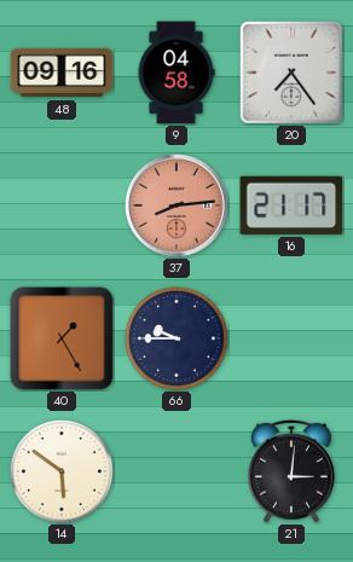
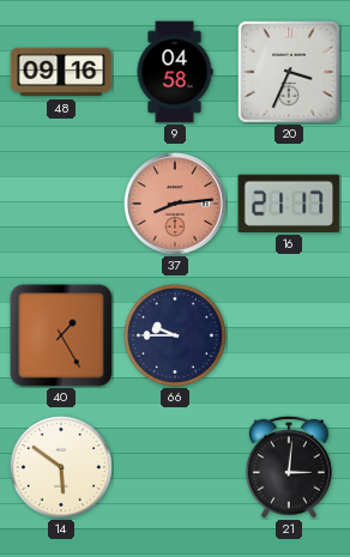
20: 7:24 -> 3:34 (289, 72)
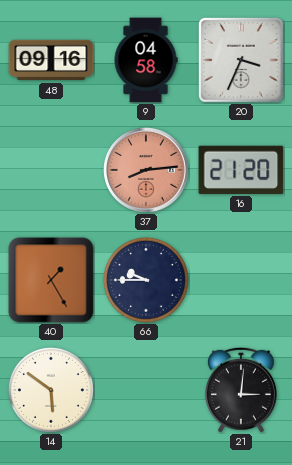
16: 21:17 -> 21:20 (241, 170)
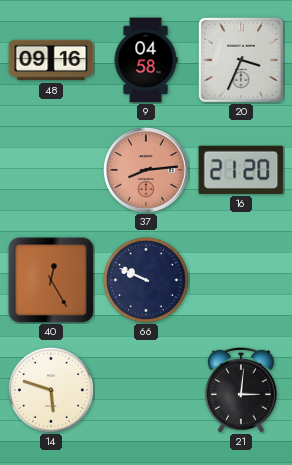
40: 1:25 -> 12:25 (51, 280)
66: 9:45 -> 9:49 (146, 280)
14: 5:51 -> 5:48 (51, 390)
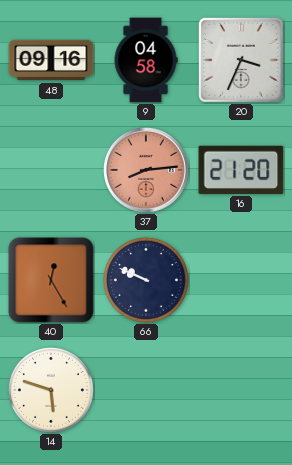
21: 3:01 -> none (242, 390)
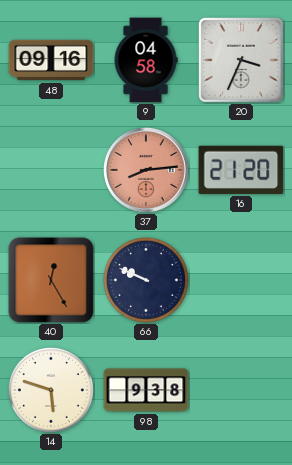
98: none -> 9:38 (146, 390)
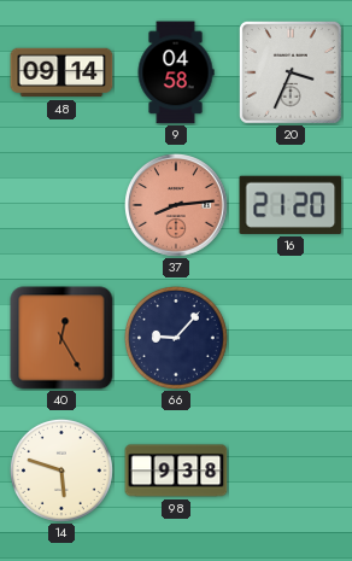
48: 09:16 -> 09:14 (61, 72)
66: 9:49 -> 9:07 (176, 338)
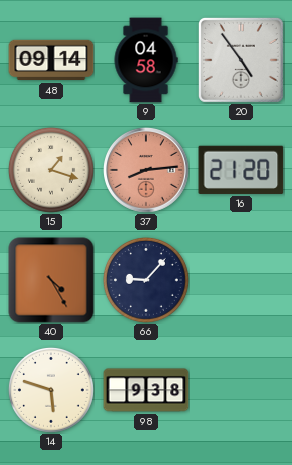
20: 3:34 -> 4:54 (241, 60)
15: none -> 1:18 (51, 170)
40: 12:25 -> 4:25 (51, 280)
